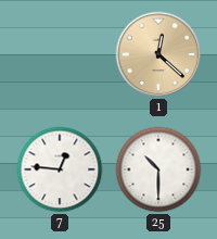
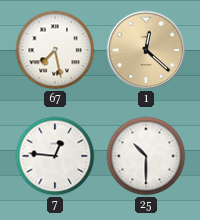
67: none -> 7:28 (55, 50)
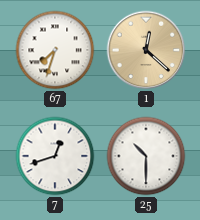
67: 7:28 -> 7:33 (55, 50)
7: 12:46 -> 12:42 (55, 156)
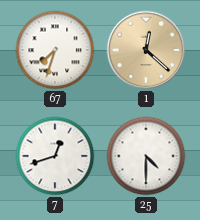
25: 10:30 -> 4:30 (146, 156)
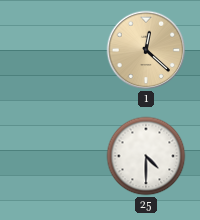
67: 7:33 -> none (55, 50)
7: 12:42 -> none (55, 156)
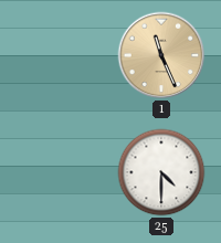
1: 12:22 -> 11:26 (161, 55)
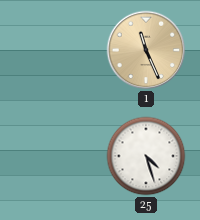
25: 4:30 -> 4:27 (146, 156)
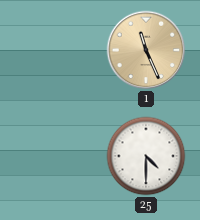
25: 4:27 -> 4:30 (146, 156)
